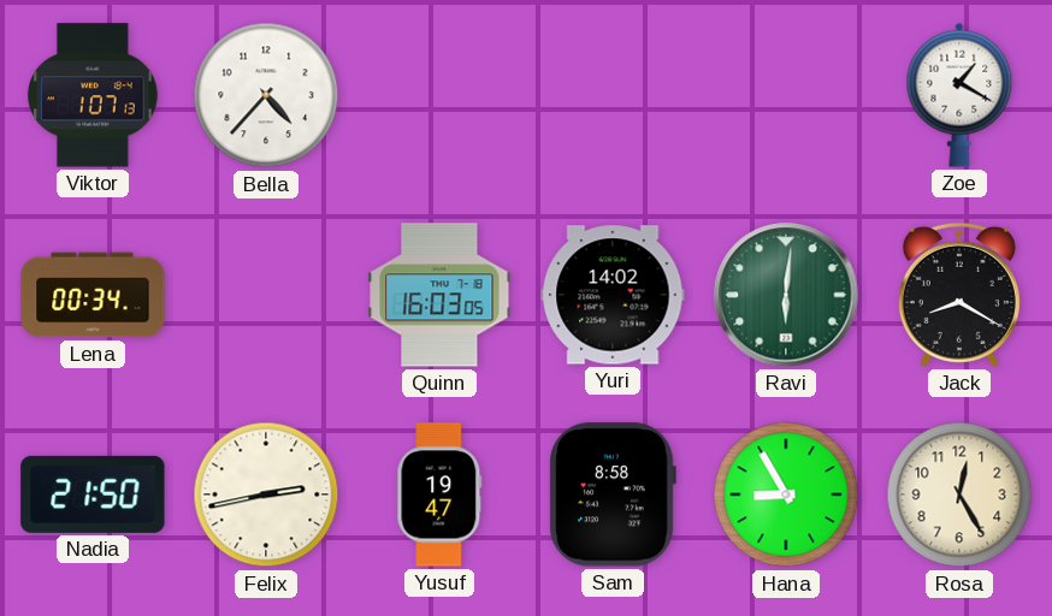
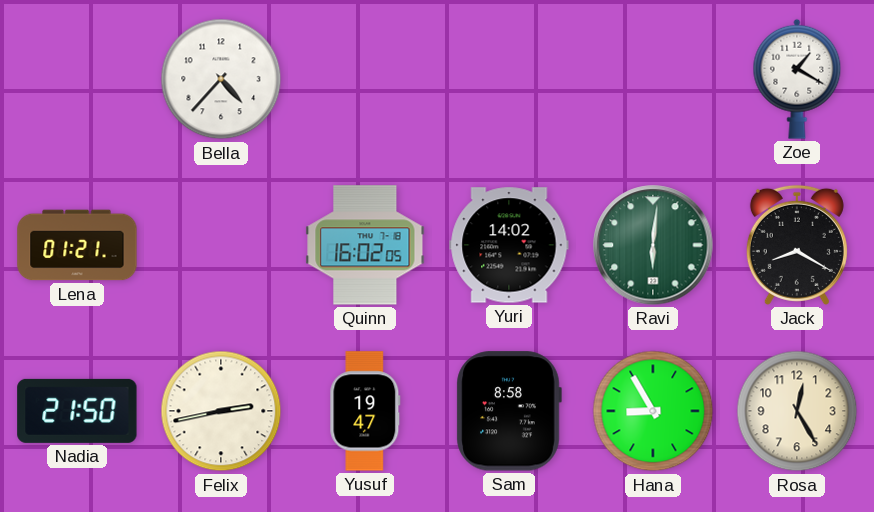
Viktor: 1:07 -> none (93, 95)
Lena: 00:34 -> 01:21 (77, 245)
Quinn: 16:03 -> 16:02 (365, 245)
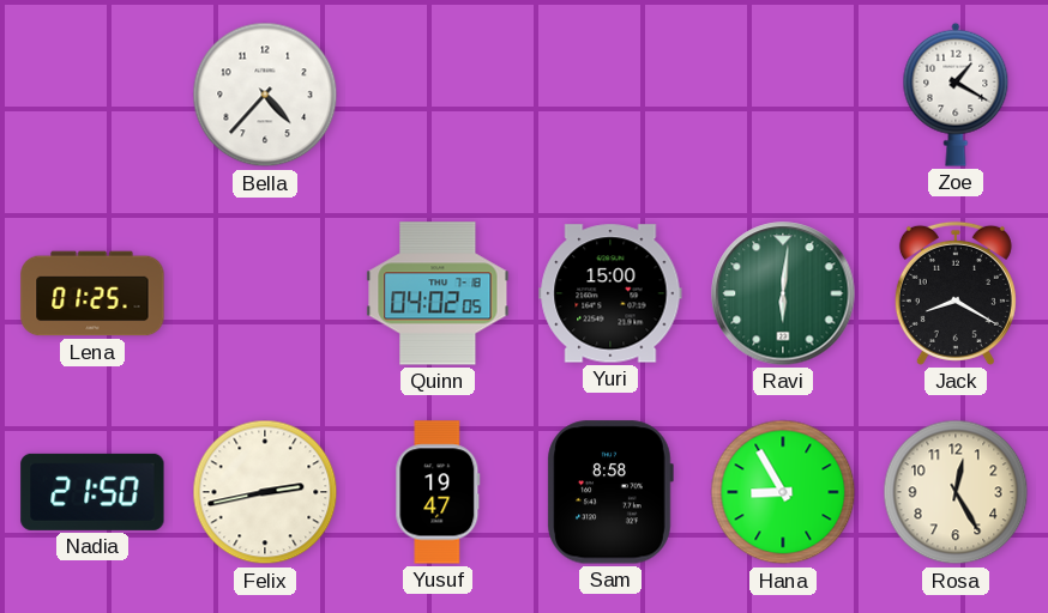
Lena: 01:21 -> 01:25 (92, 293)
Quinn: 16:02 -> 04:02 (438, 293)
Yuri: 14:02 -> 15:00 (610, 293)
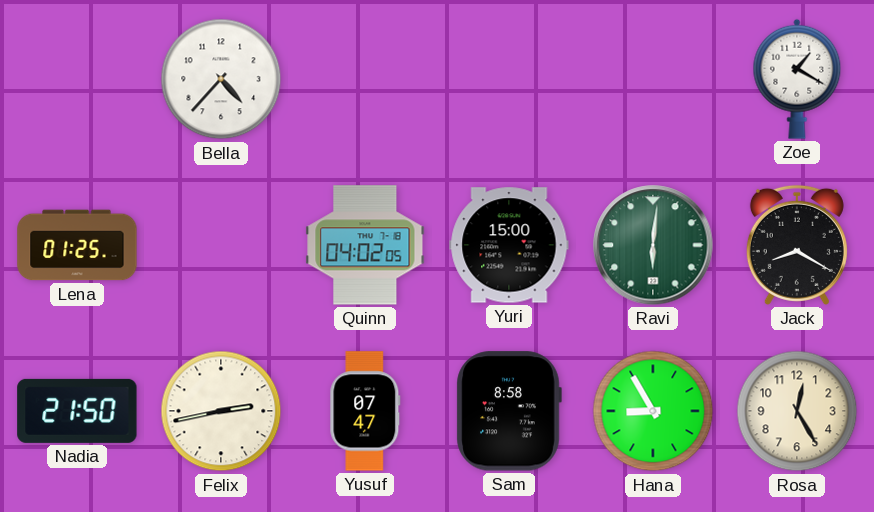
Yusuf: 19:47 -> 07:47 (365, 411)
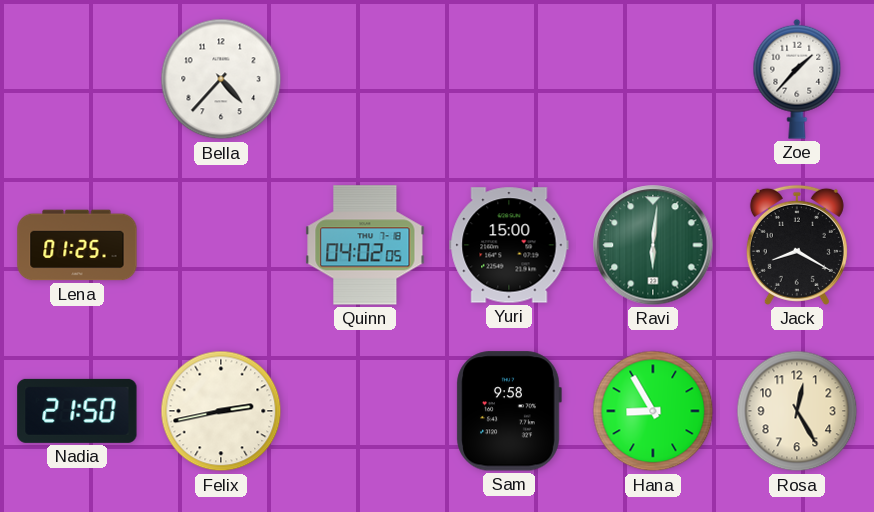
Zoe: 1:20 -> 1:37 (797, 79)
Yusuf: 07:47 -> none (365, 411)
Sam: 8:58 -> 9:58 (509, 411)
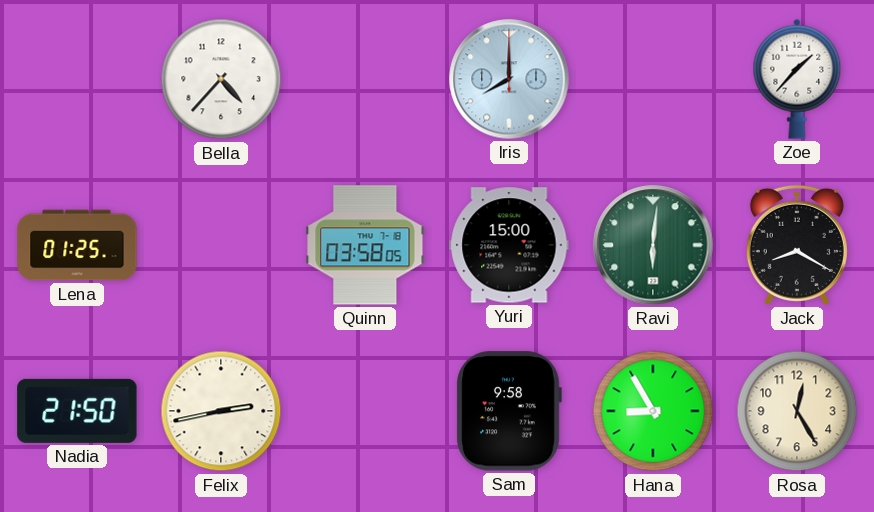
Iris: none -> 8:00 (509, 79)
Quinn: 04:02 -> 03:58 (365, 245)
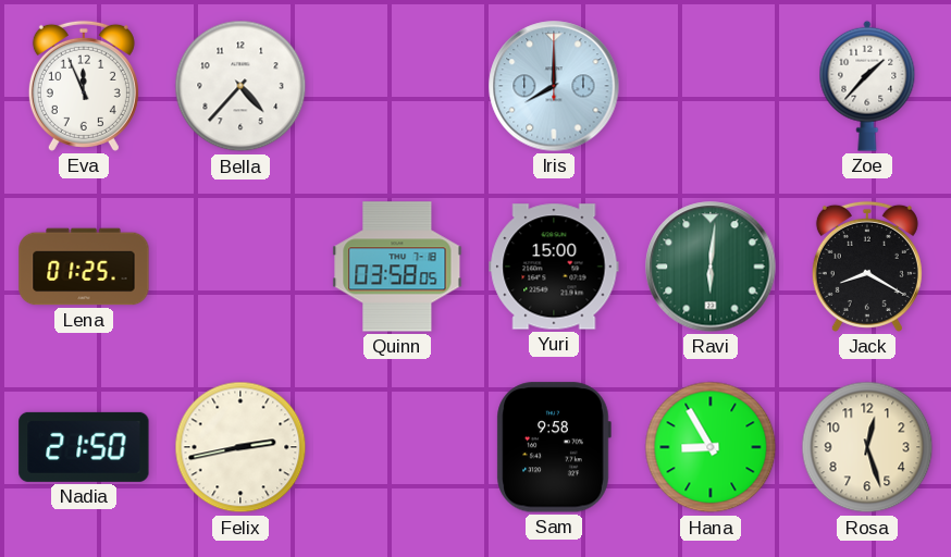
Eva: none -> 11:56 (84, 86)
Rosa: 12:25 -> 12:27 (867, 447)
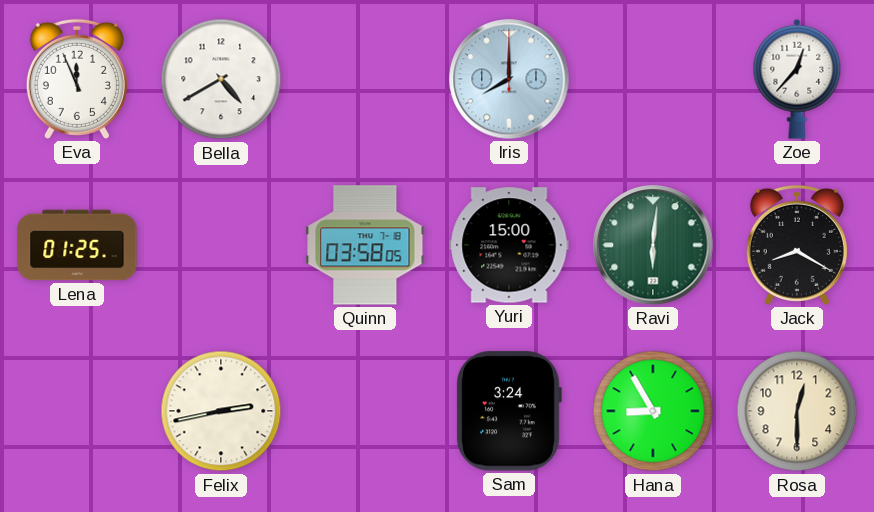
Bella: 4:37 -> 4:40 (221, 79)
Zoe: 1:37 -> 12:37 (797, 79)
Nadia: 21:50 -> none (84, 447)
Sam: 9:58 -> 3:24 (509, 411)
Rosa: 12:27 -> 12:30 (797, 411)
